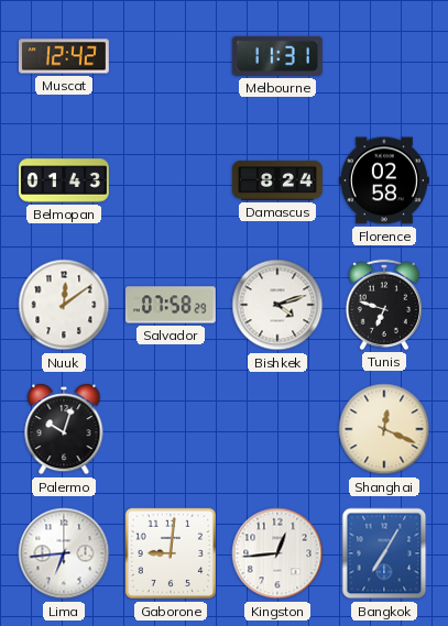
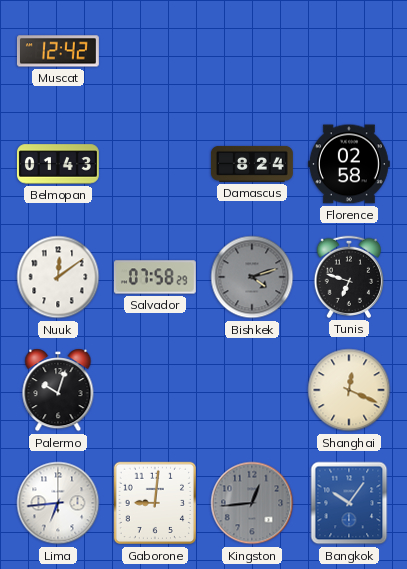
Melbourne: 11:31 -> none (277, 56)
Bishkek dial: white -> grey (252, 277)
Kingston dial: white -> grey (252, 503)
Bangkok: 7:05 -> 10:06 (349, 503)
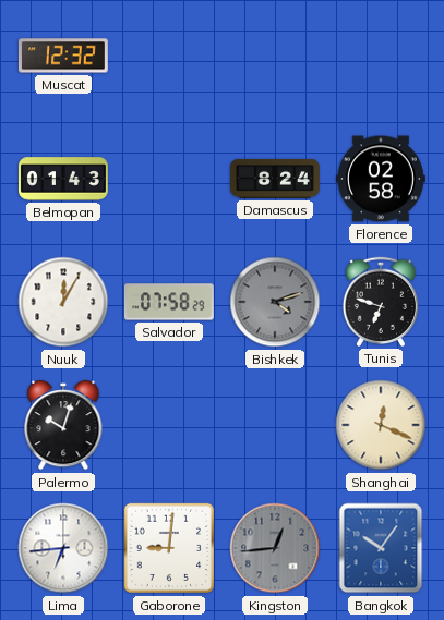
Muscat: 12:42 -> 12:32 (63, 56)
Nuuk: 12:09 -> 12:05 (63, 302)
